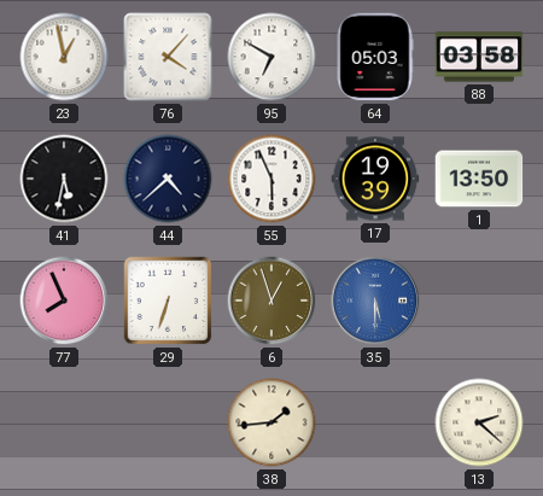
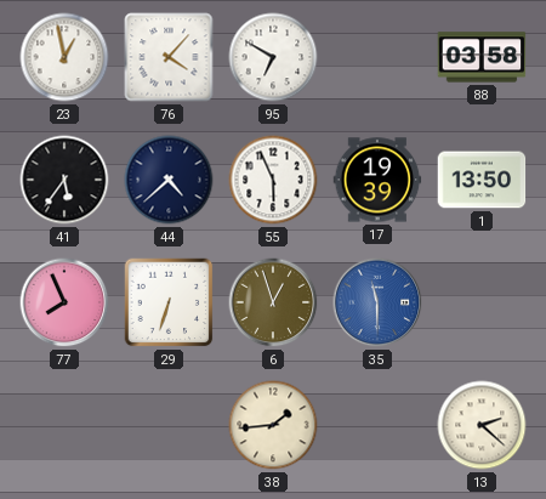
64: 05:03 -> none (375, 57)
41: 5:32 -> 5:36 (64, 180)
35: 5:30 -> 11:30 (377, 302)
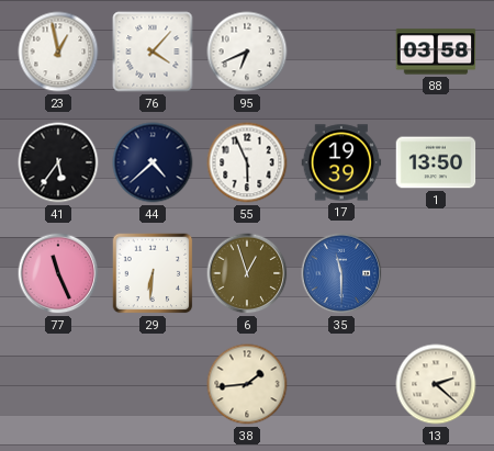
95: 6:50 -> 6:41 (247, 52)
77: 7:56 -> 11:26 (58, 273)
29: 6:33 -> 6:31 (153, 273)
